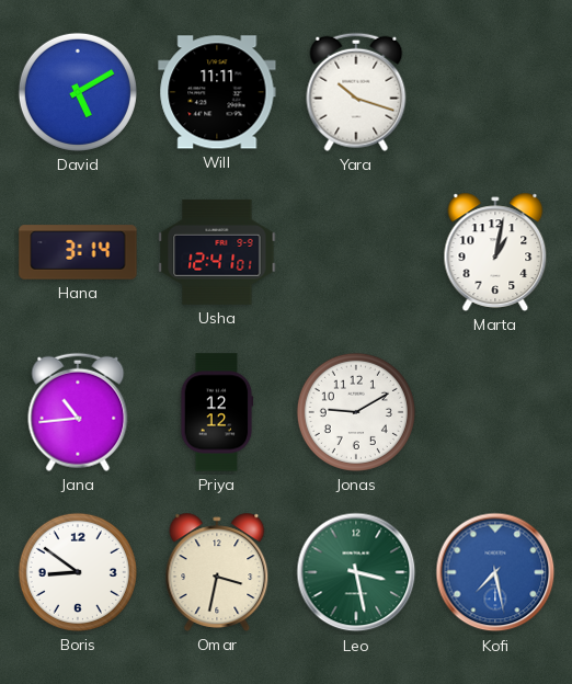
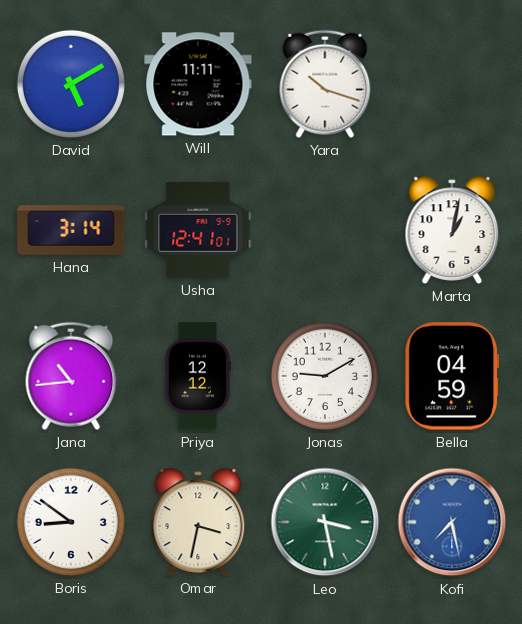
Bella: none -> 04:59 (452, 376)
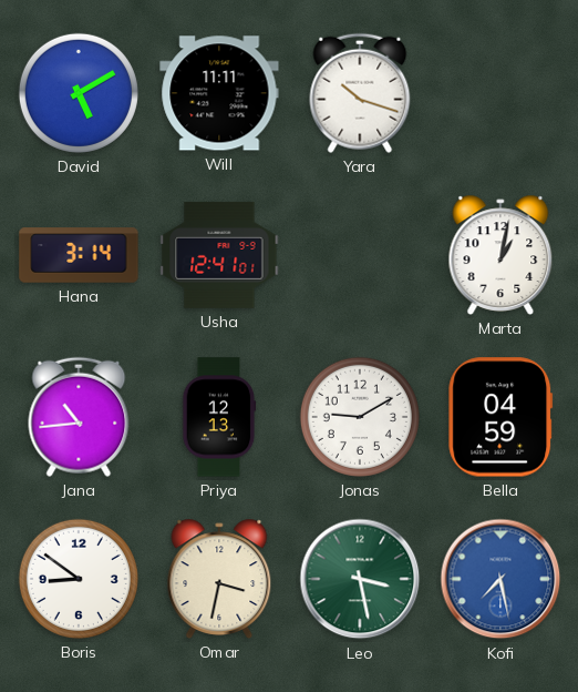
Priya: 12:12 -> 12:13 (219, 417)
